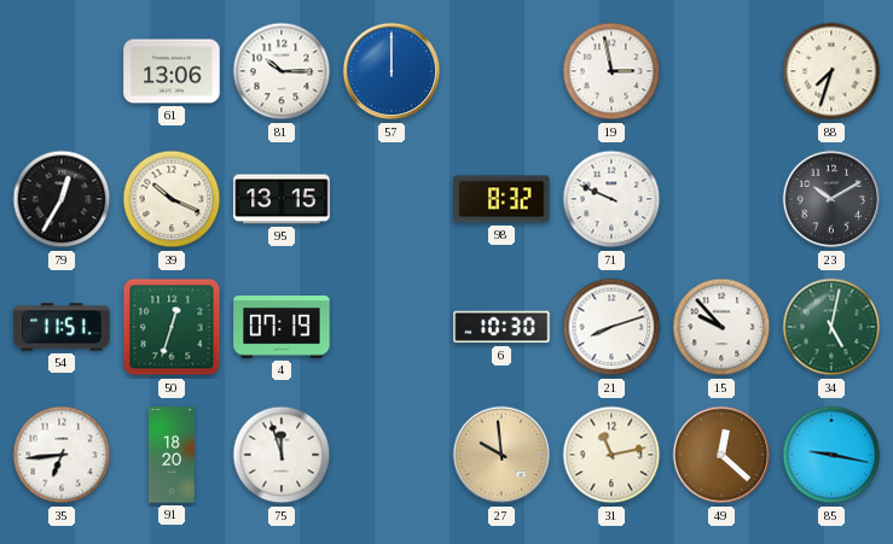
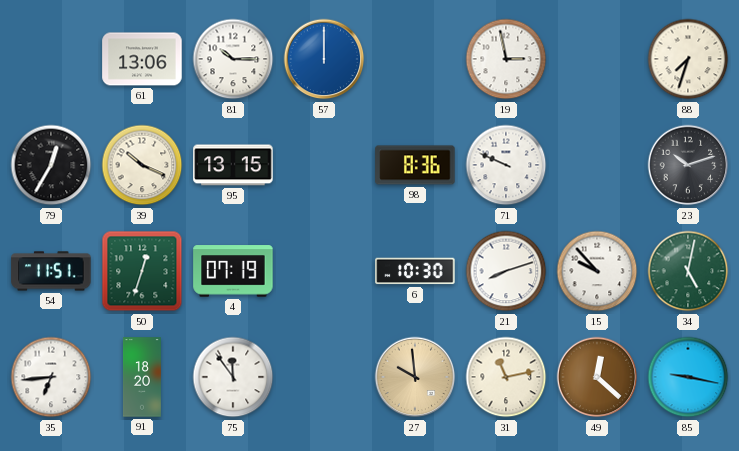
98: 8:32 -> 8:36 (415, 165)
23: 10:10 -> 10:12 (688, 165)
75: 11:57 -> 11:54 (233, 377)
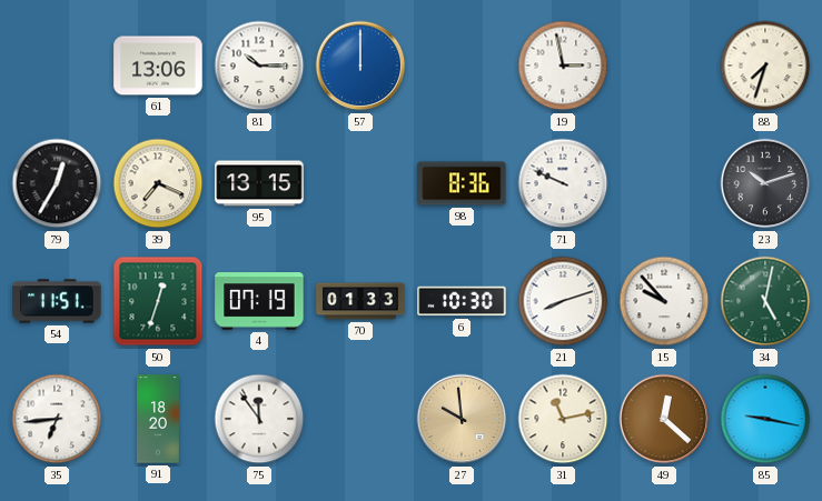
39: 10:19 -> 7:19 (158, 183)
70: none -> 01:33 (360, 301)
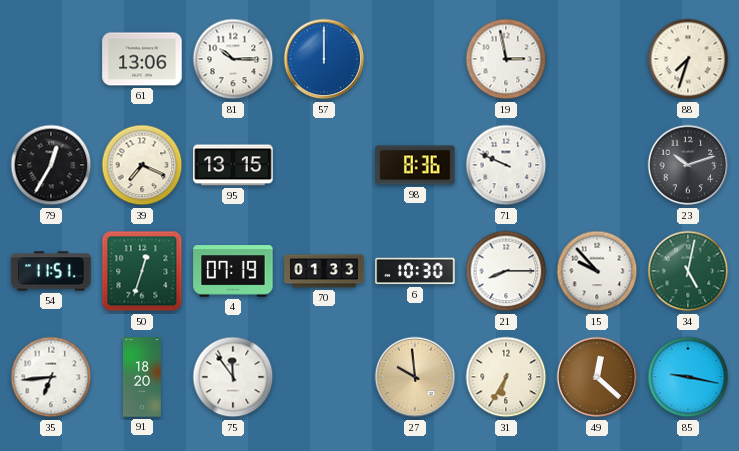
21: 8:12 -> 8:15 (506, 271)
31: 11:13 -> 6:35 (506, 377)
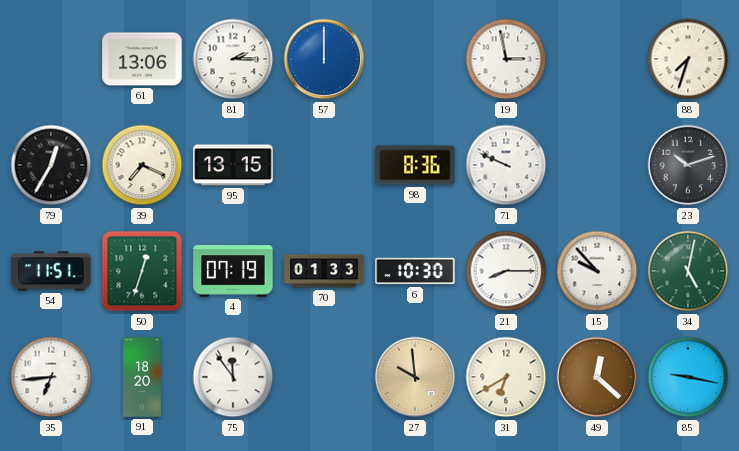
81: 10:15 -> 2:15 (233, 59)
31: 6:35 -> 6:40 (506, 377)
